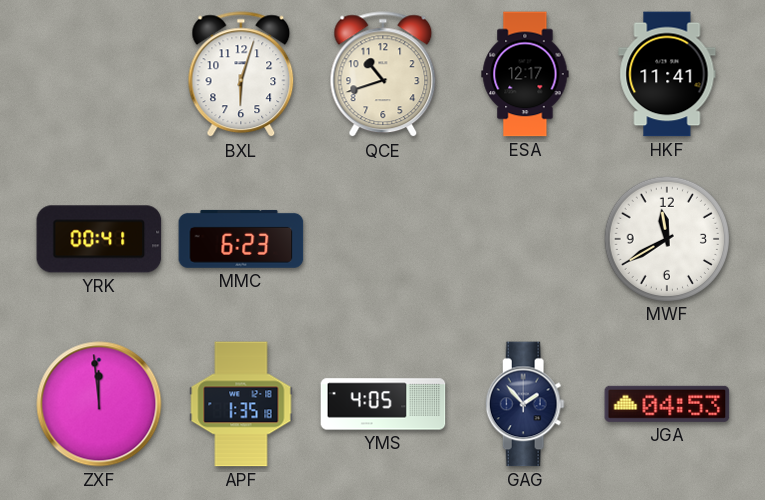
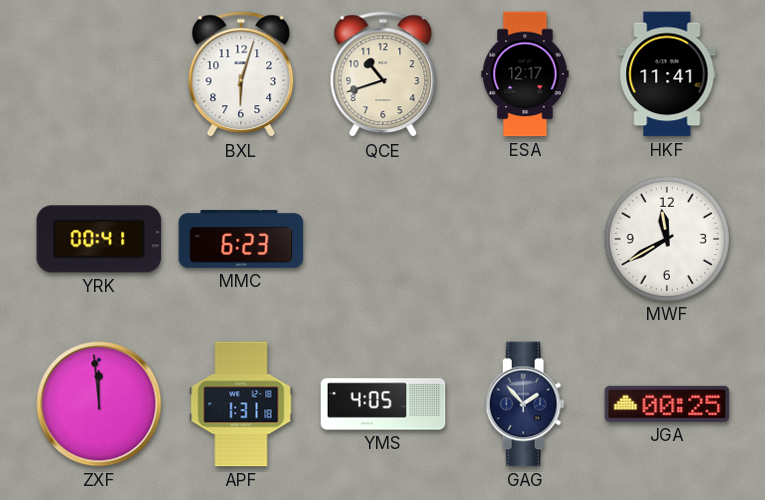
APF: 1:35 -> 1:31 (241, 404)
JGA: 04:53 -> 00:25 (667, 404)
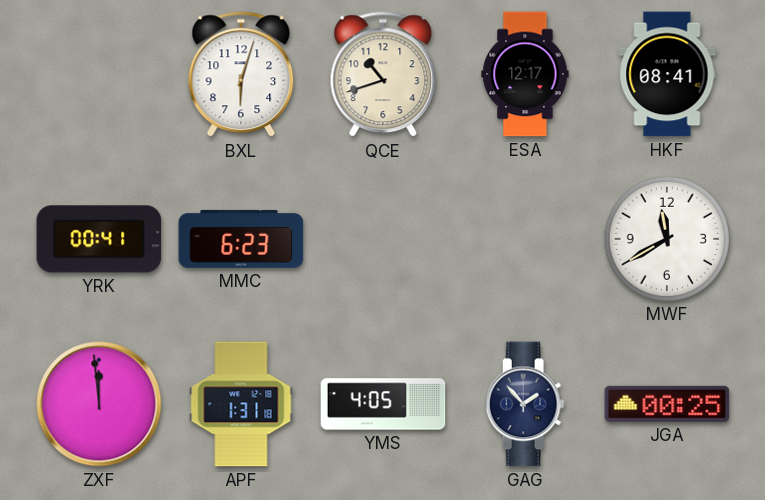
HKF: 11:41 -> 08:41 (667, 74)
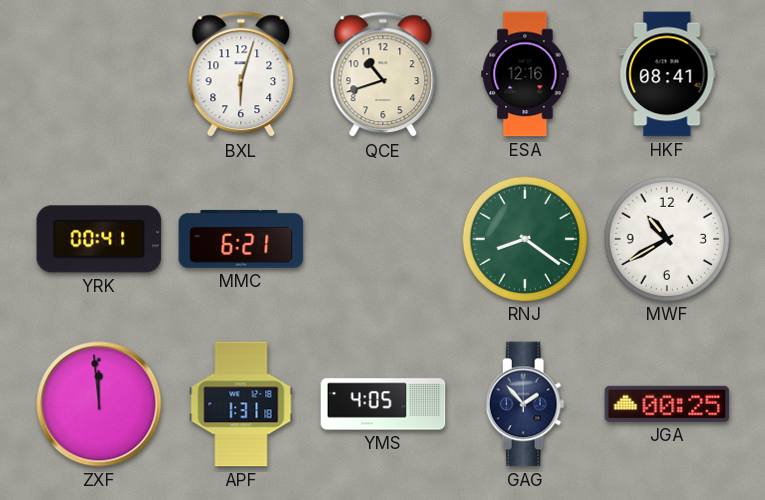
ESA: 12:17 -> 12:16 (525, 74)
MMC: 6:23 -> 6:21 (241, 239)
RNJ: none -> 8:21 (524, 238)
MWF: 11:40 -> 10:40 (666, 238)
